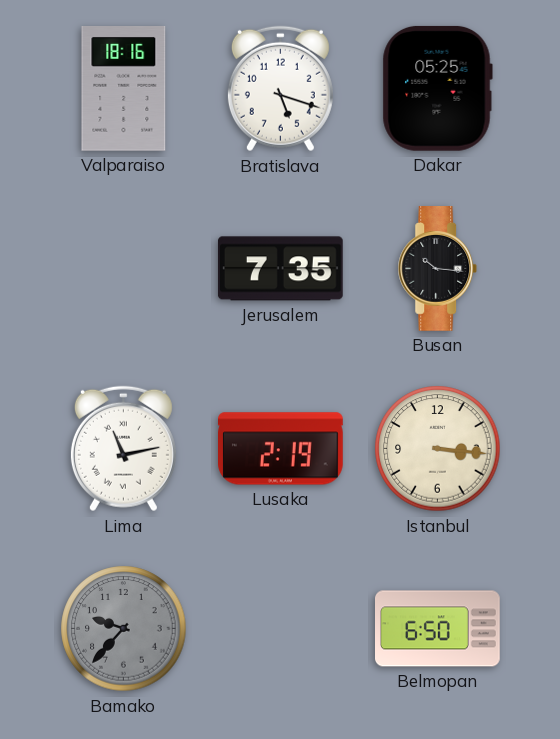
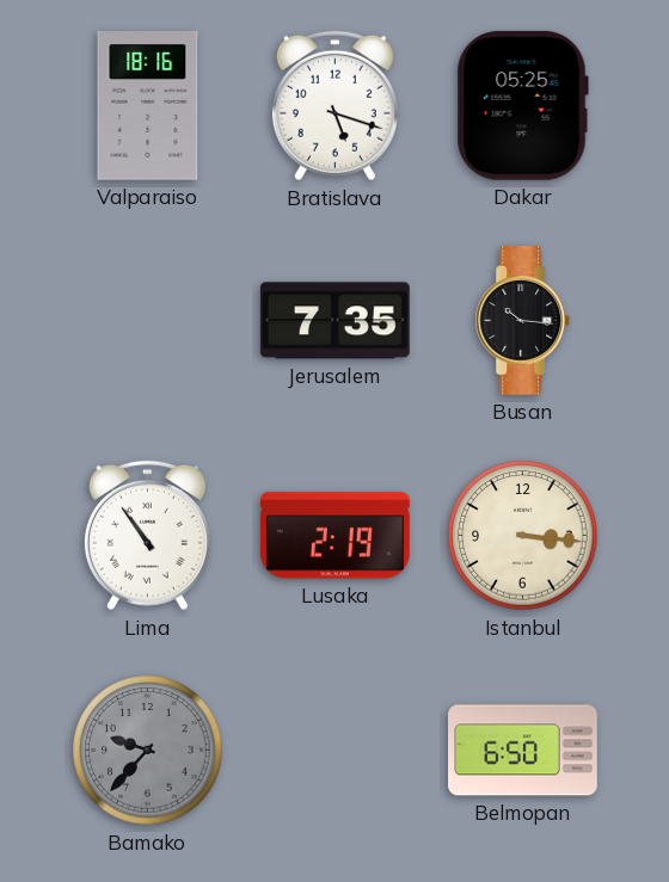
Lima: 11:13 -> 10:54 (147, 536)
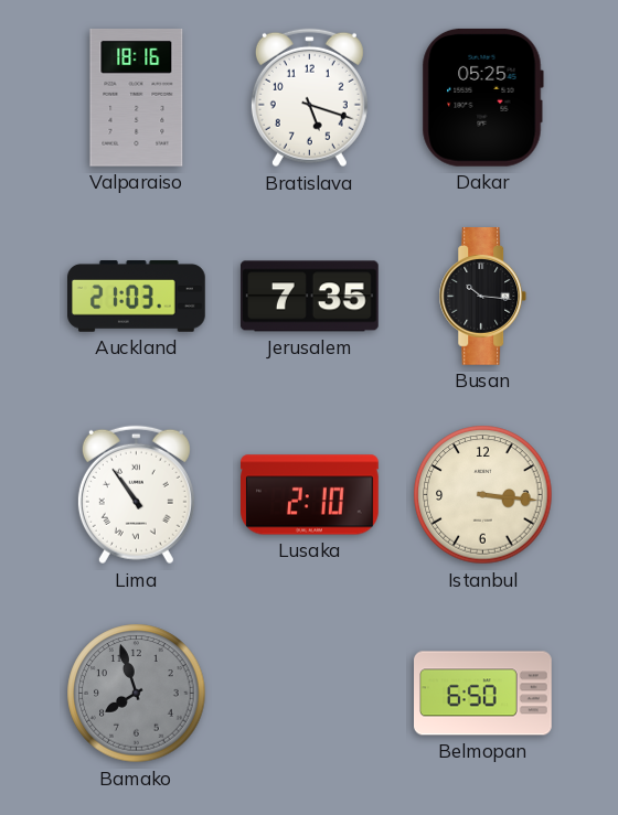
Auckland: none -> 21:03 (137, 297)
Lusaka: 2:19 -> 2:10 (310, 495)
Bamako: 9:37 -> 7:57 (137, 694)
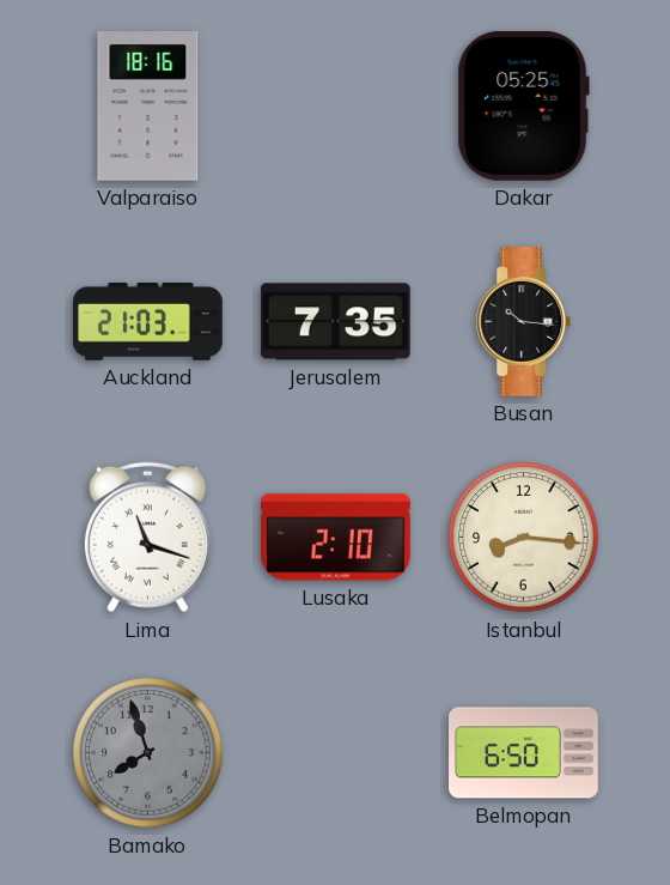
Bratislava: 5:18 -> none (309, 98)
Lima: 10:54 -> 11:18 (147, 538)
Istanbul: 3:16 -> 8:16 (524, 538)
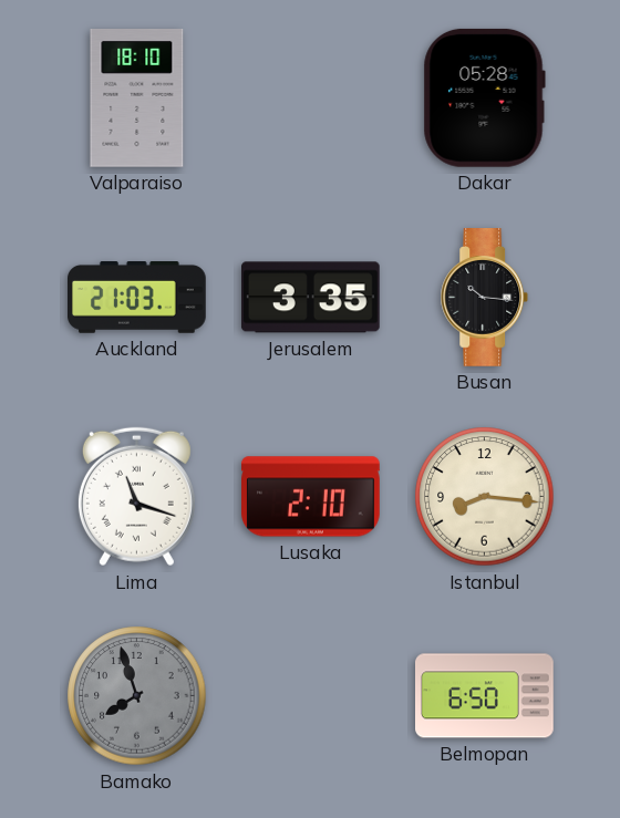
Valparaiso: 18:16 -> 18:10 (137, 99)
Dakar: 05:25 -> 05:28 (484, 97)
Jerusalem: 7:35 -> 3:35 (310, 298)
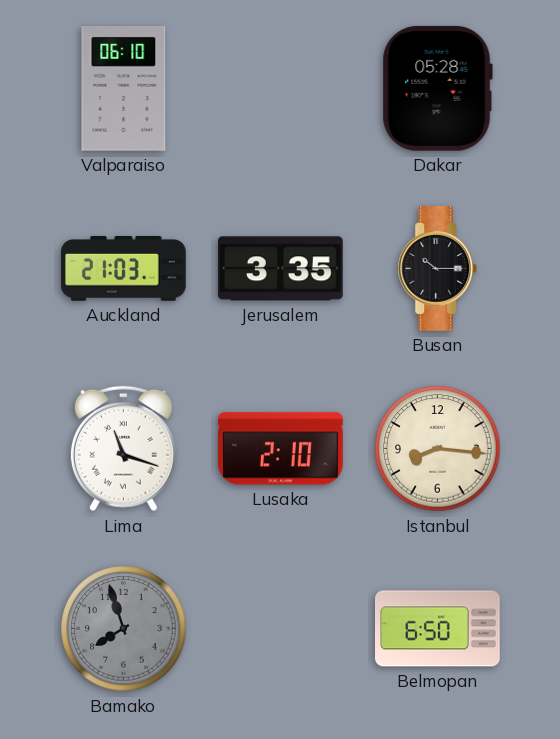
Valparaiso: 18:10 -> 06:10 (124, 89)
Busan: 10:16 -> 10:15 (438, 269)
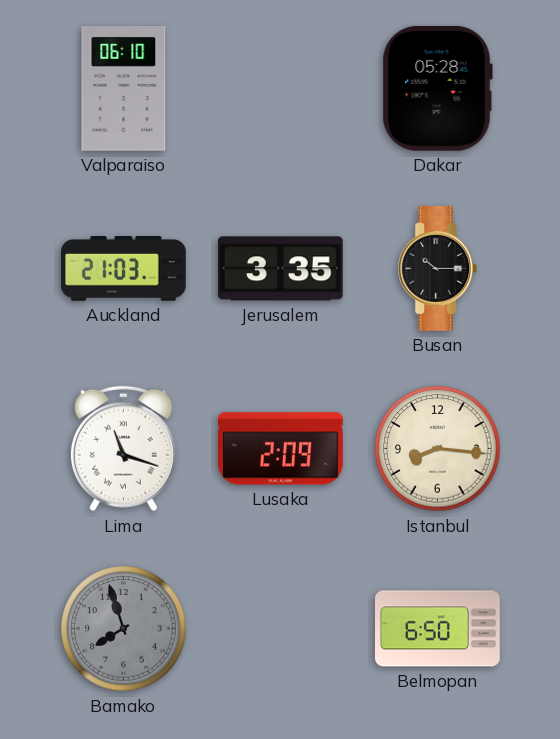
Lusaka: 2:10 -> 2:09 (281, 449)
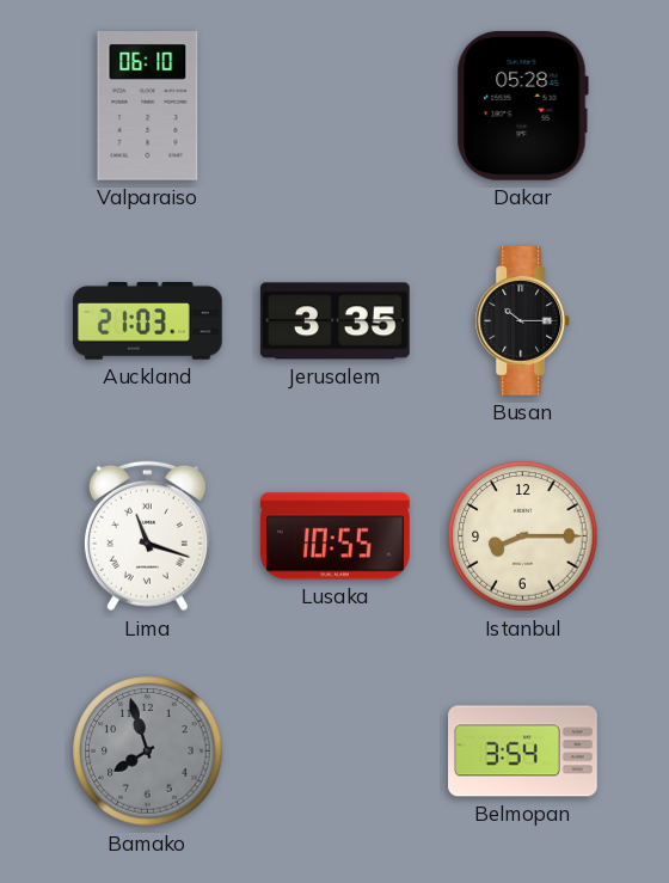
Lusaka: 2:09 -> 10:55 (336, 536)
Istanbul: 8:16 -> 8:15 (523, 536)
Belmopan: 6:50 -> 3:54 (523, 752)
